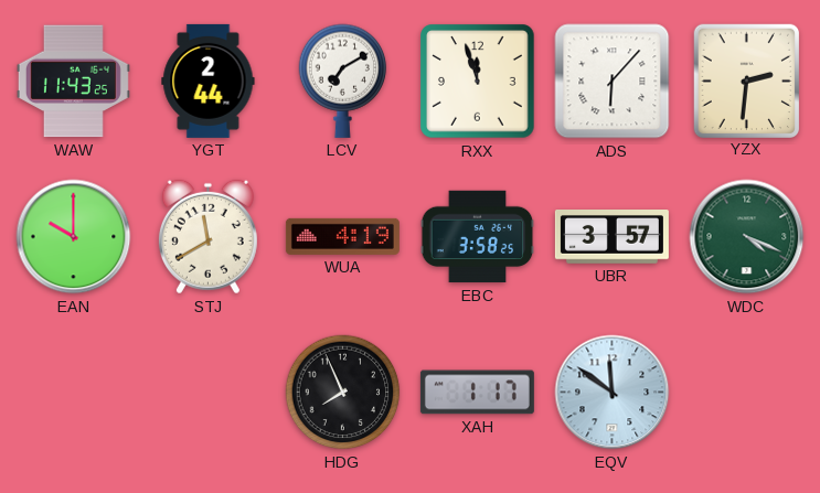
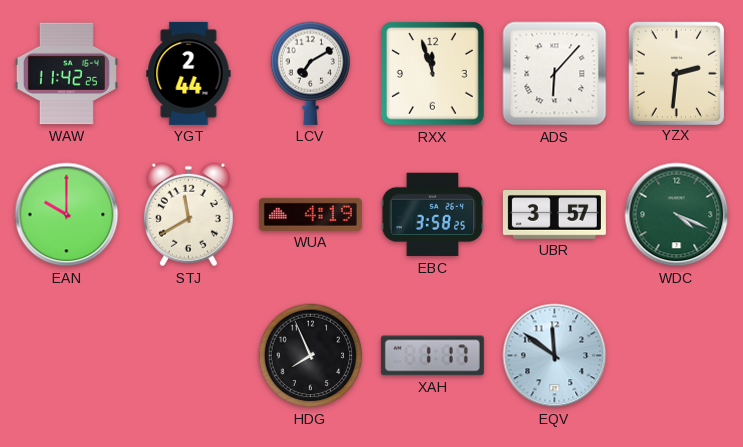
WAW: 11:43 -> 11:42 (66, 74)
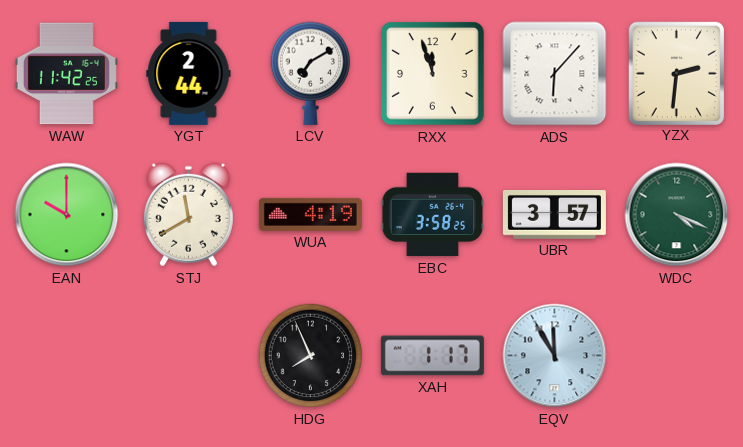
EQV: 11:51 -> 11:55 (555, 356)
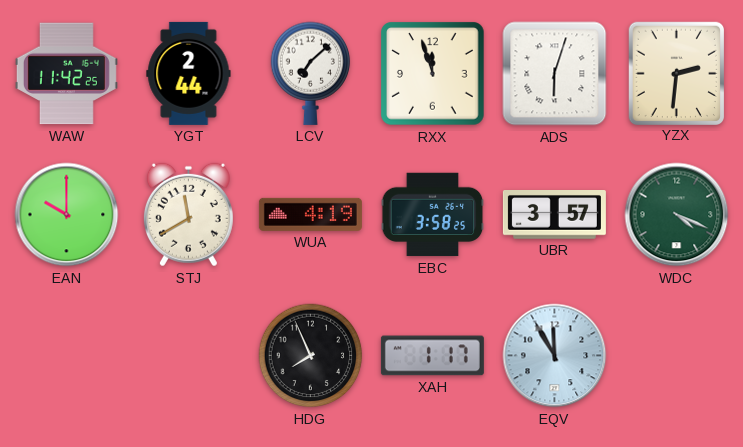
LCV: 7:10 -> 7:08 (311, 73)
ADS: 6:07 -> 6:03 (555, 74)
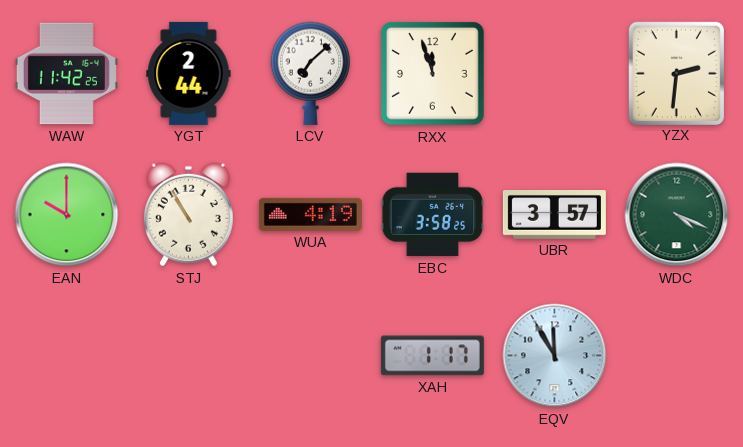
ADS: 6:03 -> none (555, 74)
STJ: 11:40 -> 10:55 (188, 215)
HDG: 7:56 -> none (311, 356)
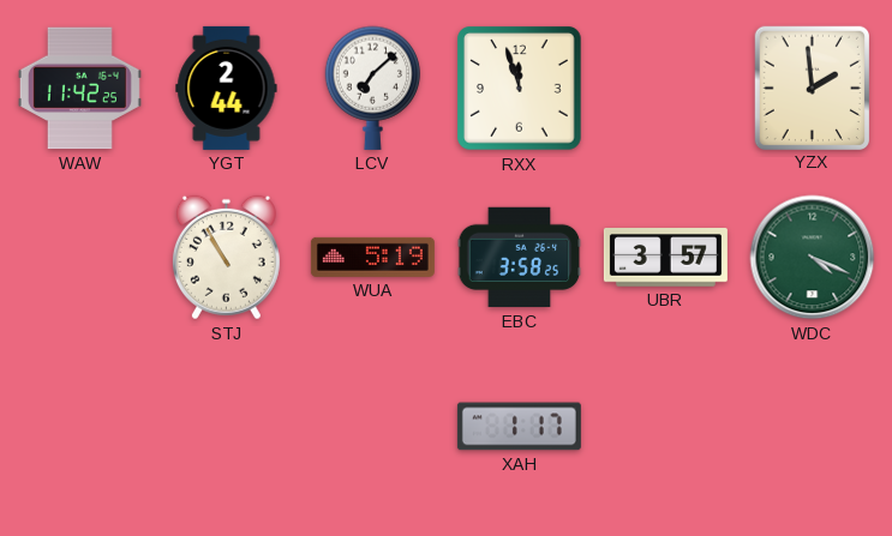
YZX: 2:31 -> 1:59 (812, 88)
EAN: 10:00 -> none (67, 215)
WUA: 4:19 -> 5:19 (372, 257)
EQV: 11:55 -> none (555, 356)
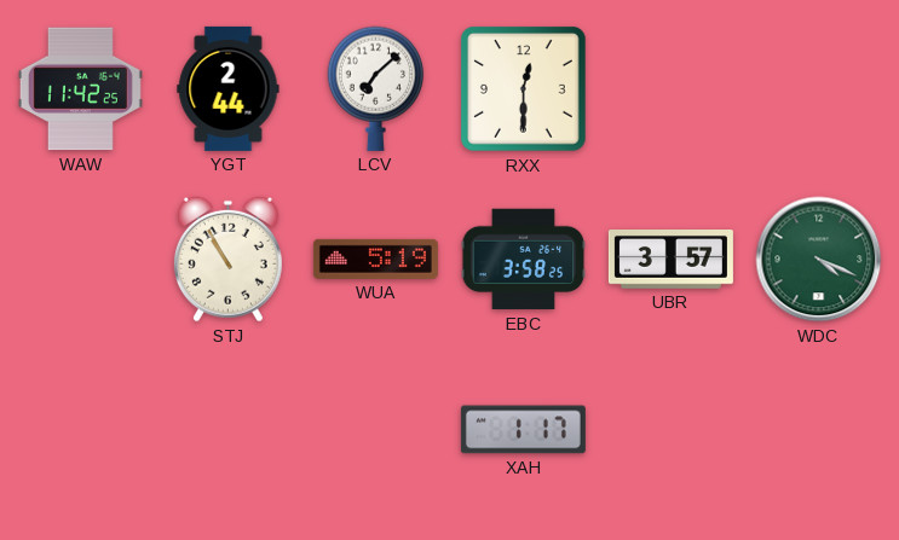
RXX: 11:57 -> 12:30 (524, 89)
YZX: 1:59 -> none (812, 88)
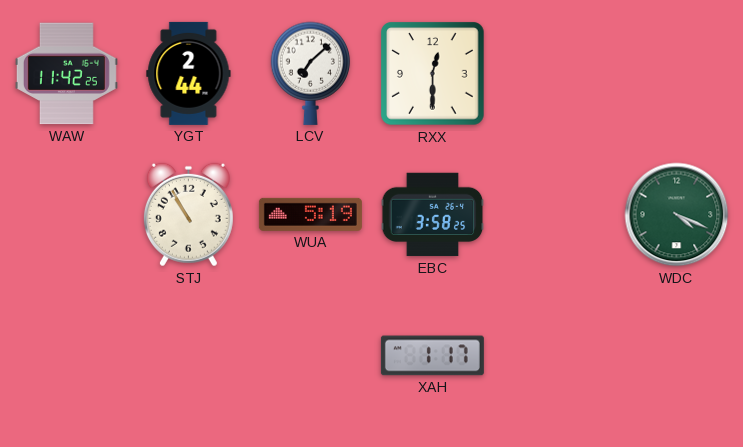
UBR: 3:57 -> none (670, 260)
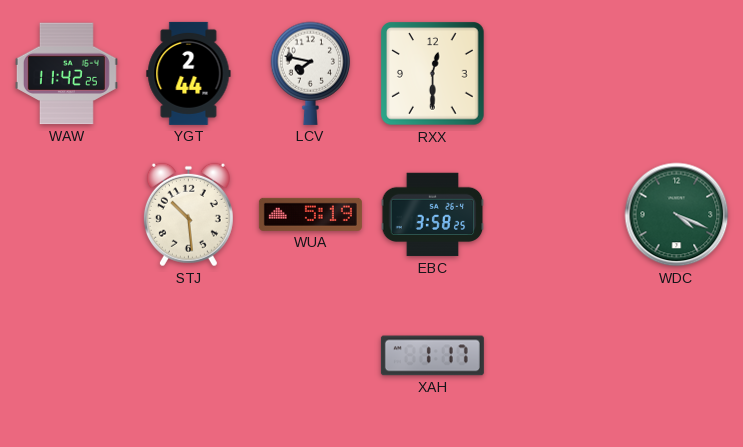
LCV: 7:08 -> 7:47 (311, 73)
STJ: 10:55 -> 10:29 (188, 215)
